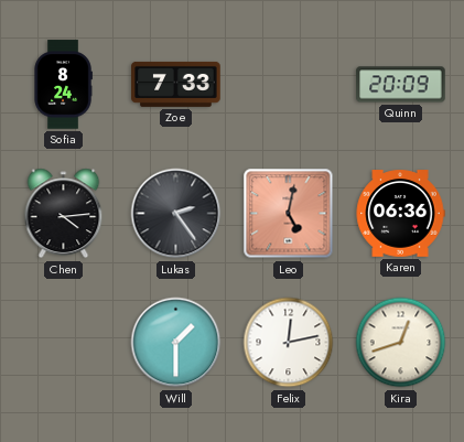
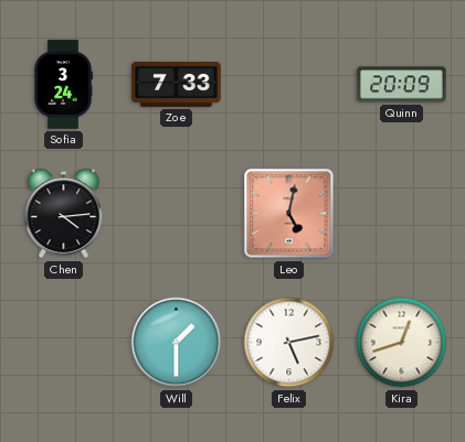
Sofia: 8:24 -> 3:24 (63, 85)
Lukas: 2:24 -> none (176, 214)
Karen: 06:36 -> none (400, 214)
Felix: 12:13 -> 5:13 (289, 343)
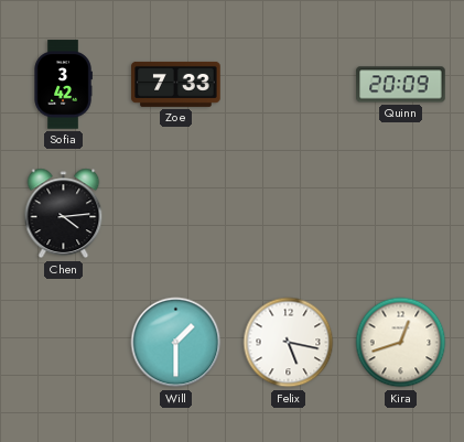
Sofia: 3:24 -> 3:42 (63, 85)
Leo: 5:02 -> none (289, 214)
Felix: 5:13 -> 5:17 (289, 343)
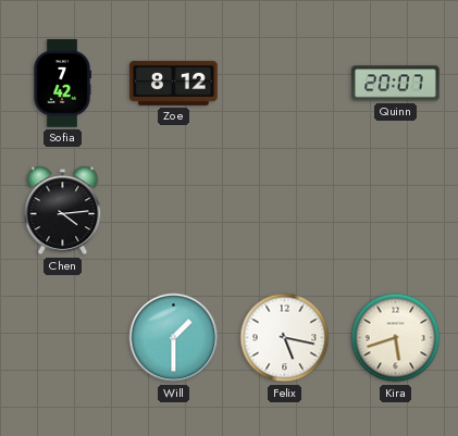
Sofia: 3:42 -> 7:42 (62, 84)
Zoe: 7:33 -> 8:12 (174, 83)
Quinn: 20:09 -> 20:07 (396, 84)
Kira: 12:42 -> 5:42 (396, 338)
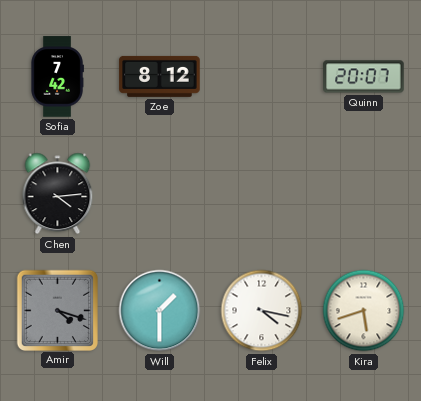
Amir: none -> 4:18 (57, 310)
Felix: 5:17 -> 4:17 (262, 311)
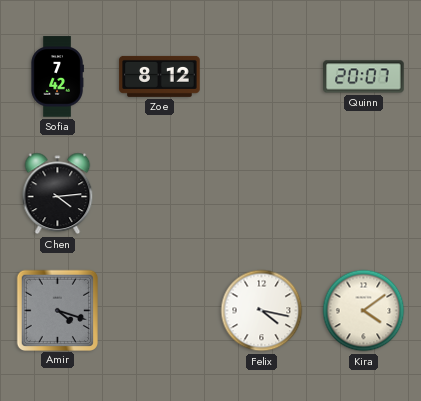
Will: 1:30 -> none (160, 311)
Kira: 5:42 -> 4:09 (364, 311)
